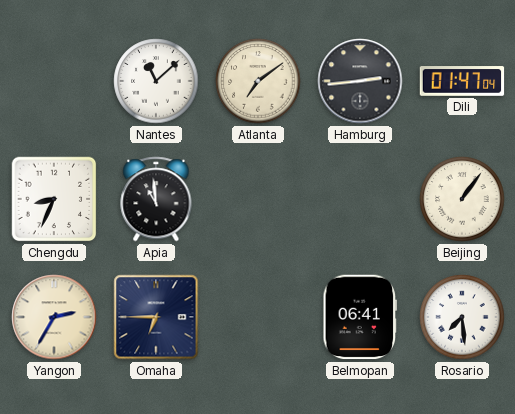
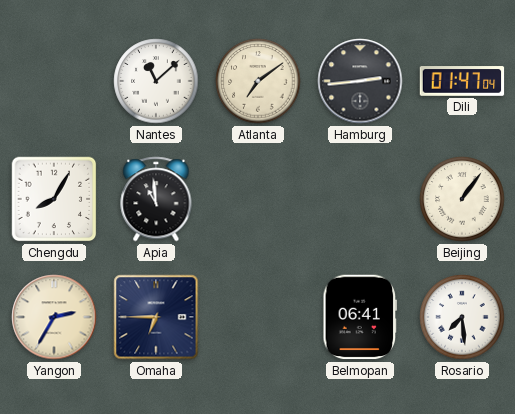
Chengdu: 8:34 -> 8:05 (54, 199)
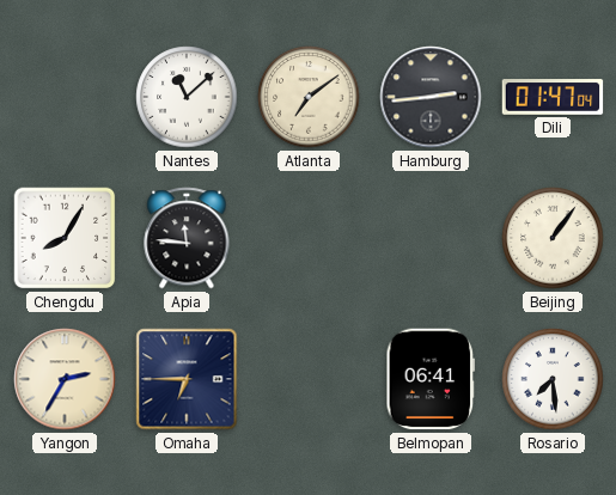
Apia: 10:59 -> 11:46 (187, 238)
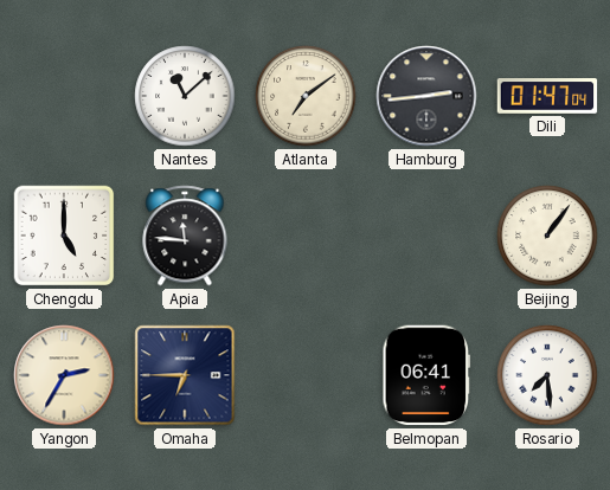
Chengdu: 8:05 -> 5:00 (64, 236)
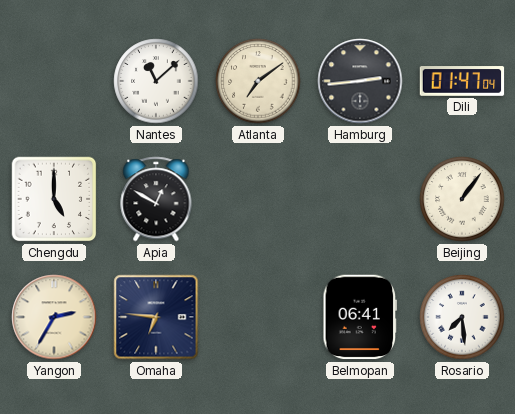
Apia: 11:46 -> 12:50 (156, 199)
Omaha: 6:45 -> 6:46 (156, 317)
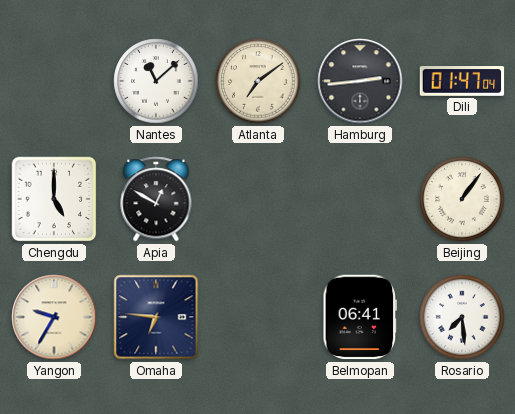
Yangon: 2:35 -> 9:35 (54, 317)
